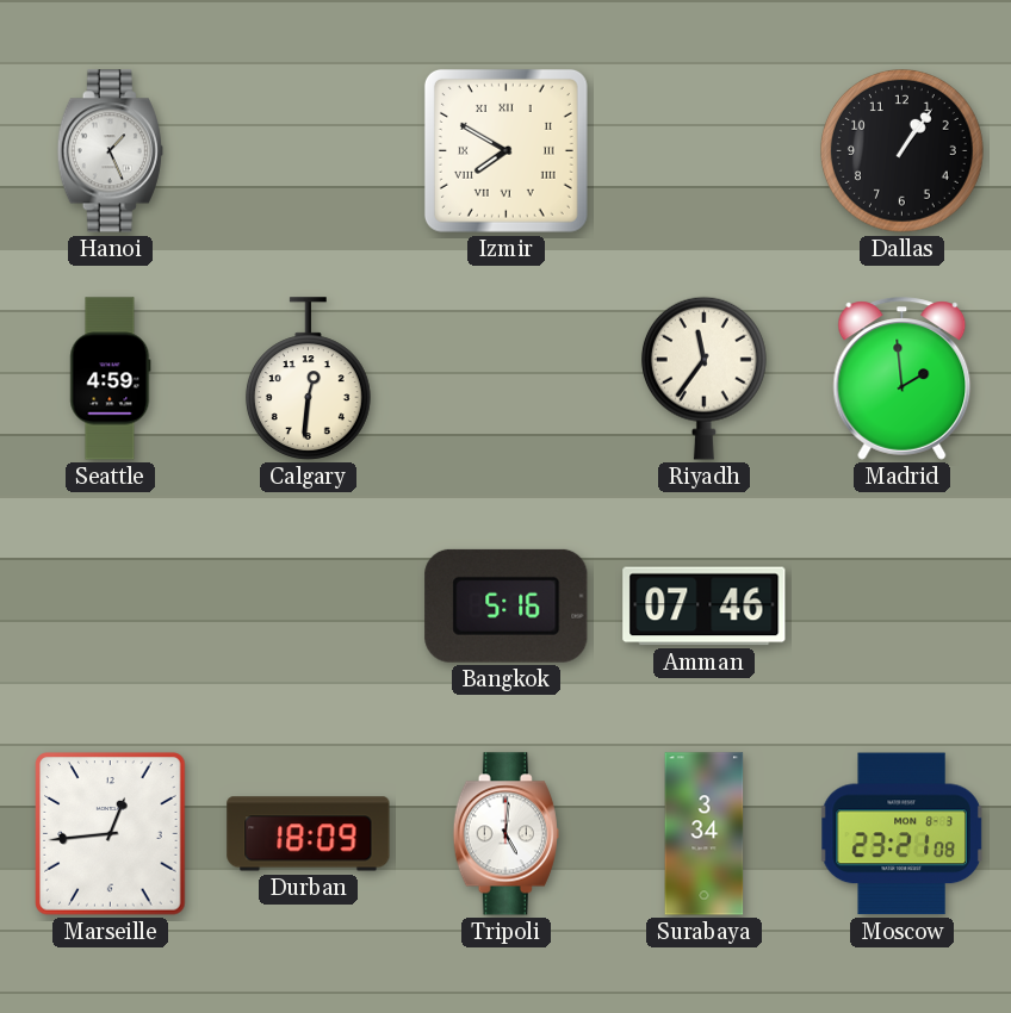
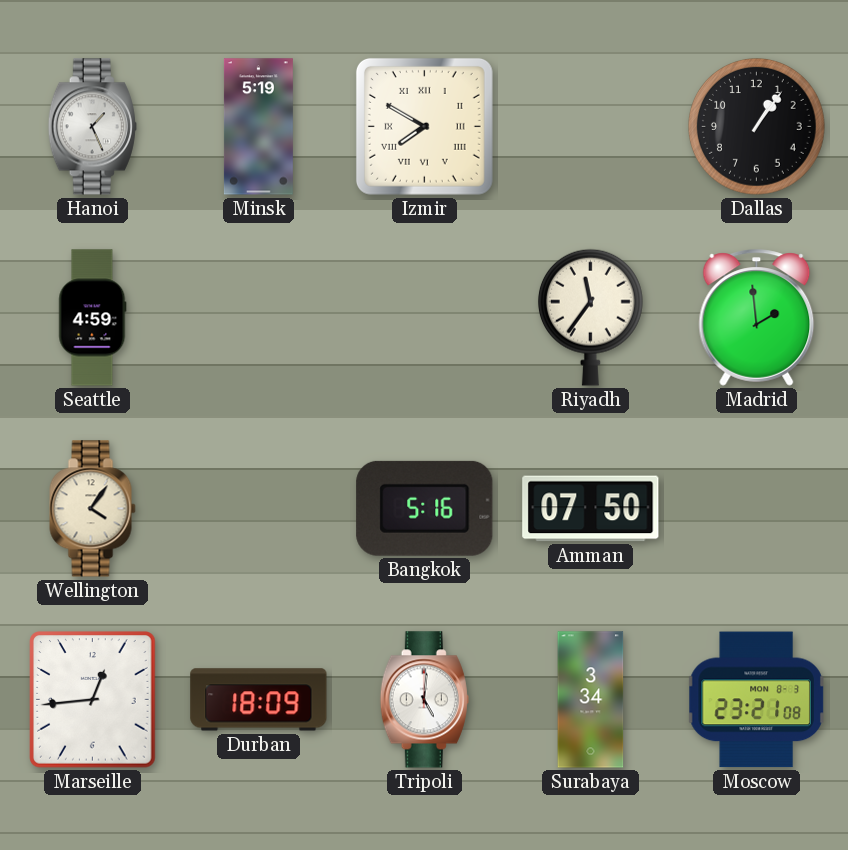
Minsk: none -> 5:19 (258, 127)
Calgary: 12:31 -> none (308, 379)
Wellington: none -> 4:06 (93, 509)
Amman: 07:46 -> 07:50 (591, 509)
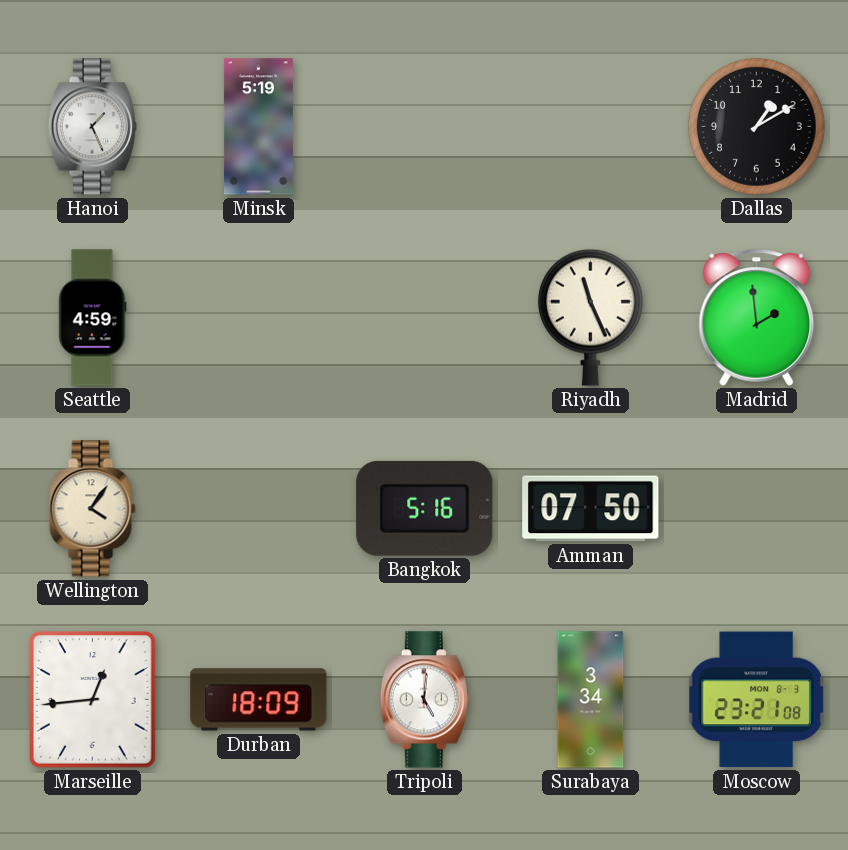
Izmir: 7:50 -> none (424, 126)
Dallas: 1:06 -> 1:10 (757, 127)
Riyadh: 11:36 -> 11:26 (590, 317)
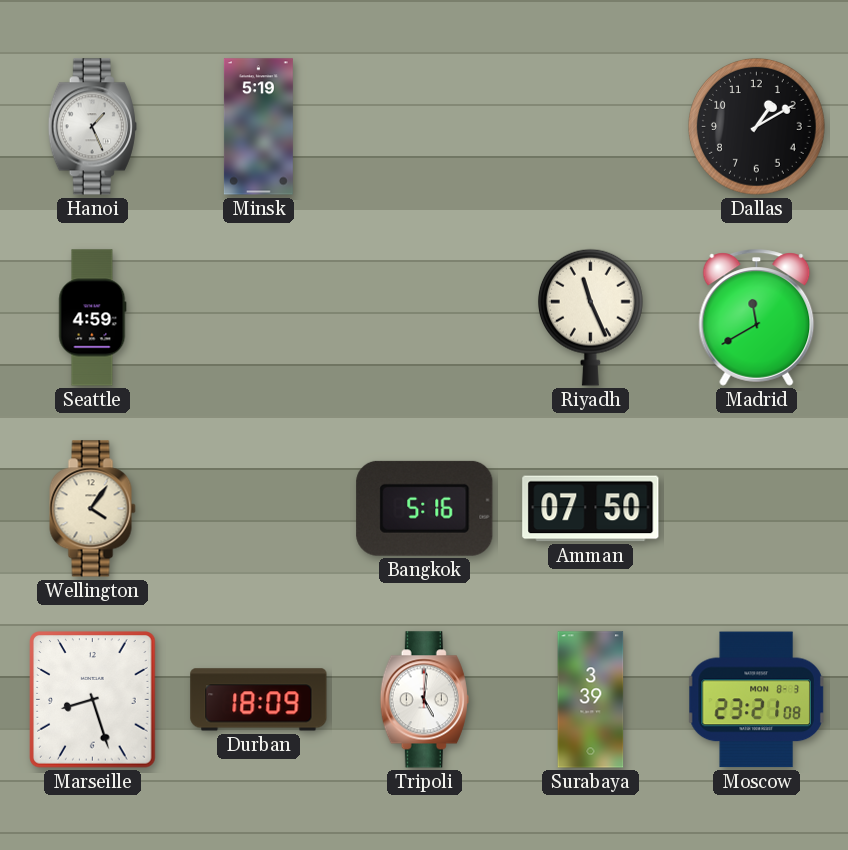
Madrid: 1:59 -> 11:40 (757, 318)
Marseille: 12:44 -> 8:27 (93, 700)
Surabaya: 3:34 -> 3:39 (591, 700)
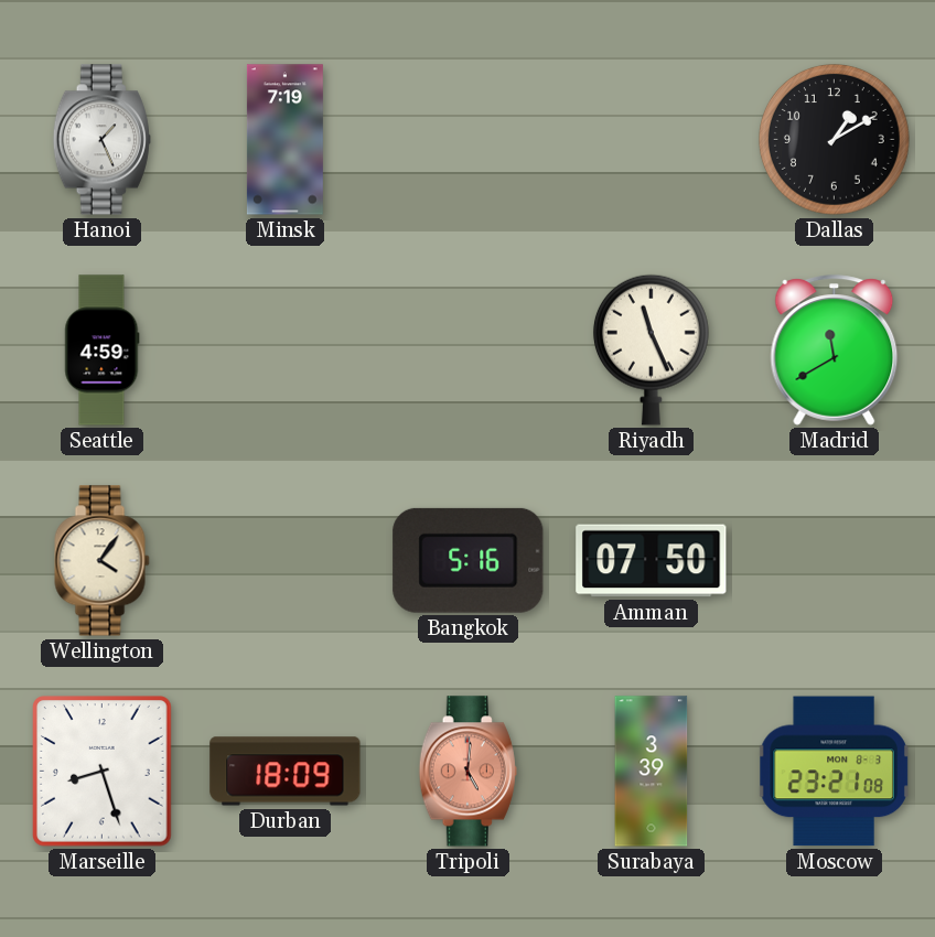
Minsk: 5:19 -> 7:19 (284, 140)
Tripoli dial: white -> salmon (467, 772)
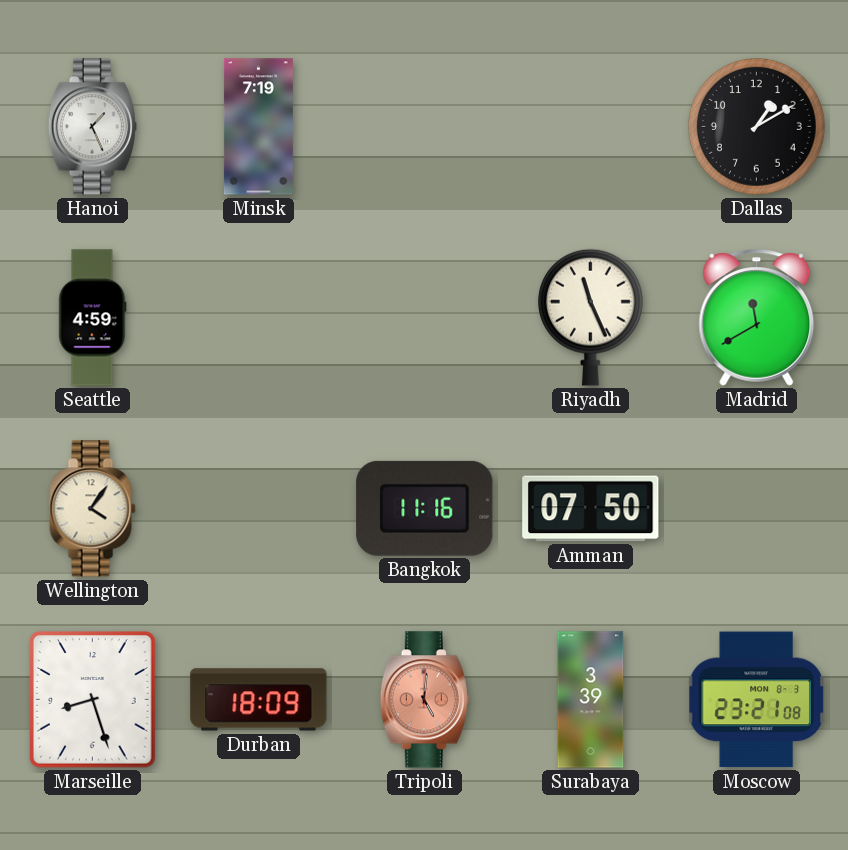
Bangkok: 5:16 -> 11:16 (425, 508)
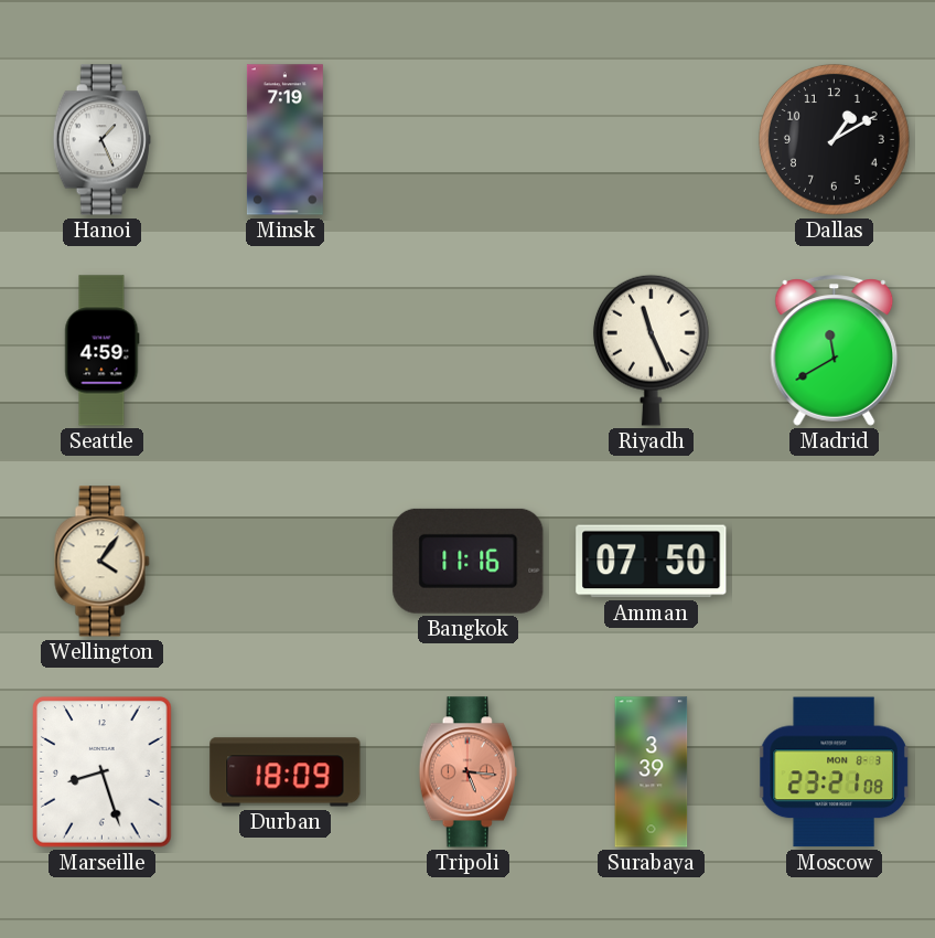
Tripoli: 5:01 -> 5:16 (467, 772)
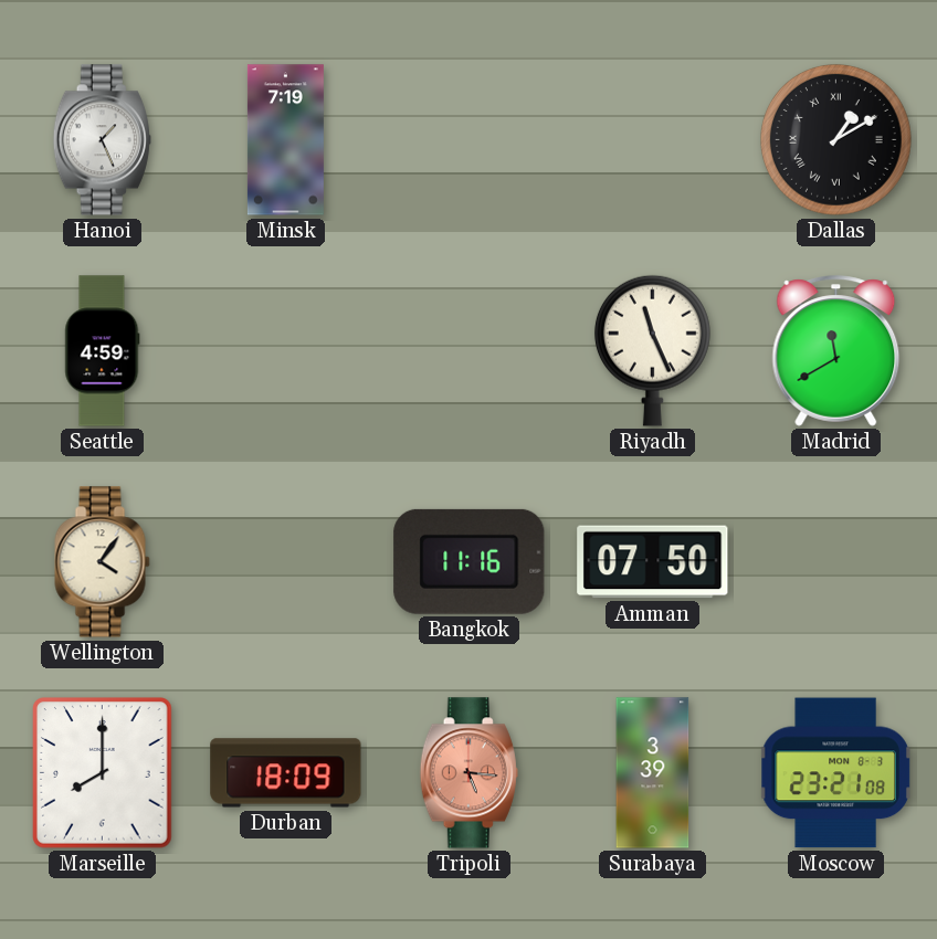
Dallas numerals: Arabic -> Roman (836, 140)
Marseille: 8:27 -> 8:00 (103, 773)
